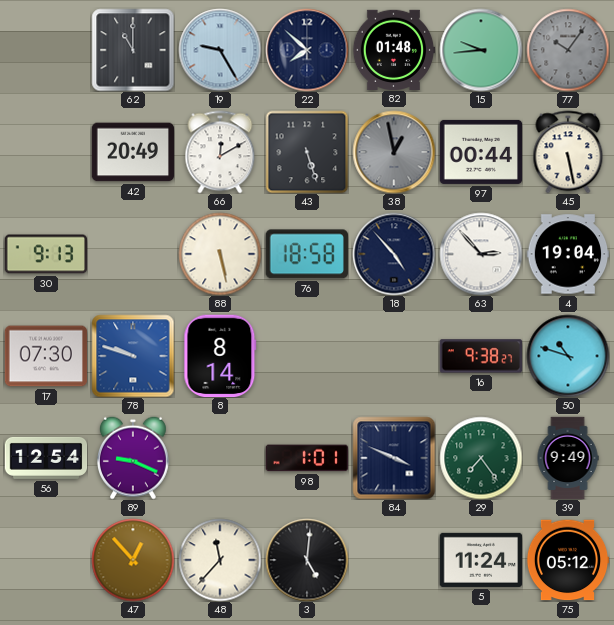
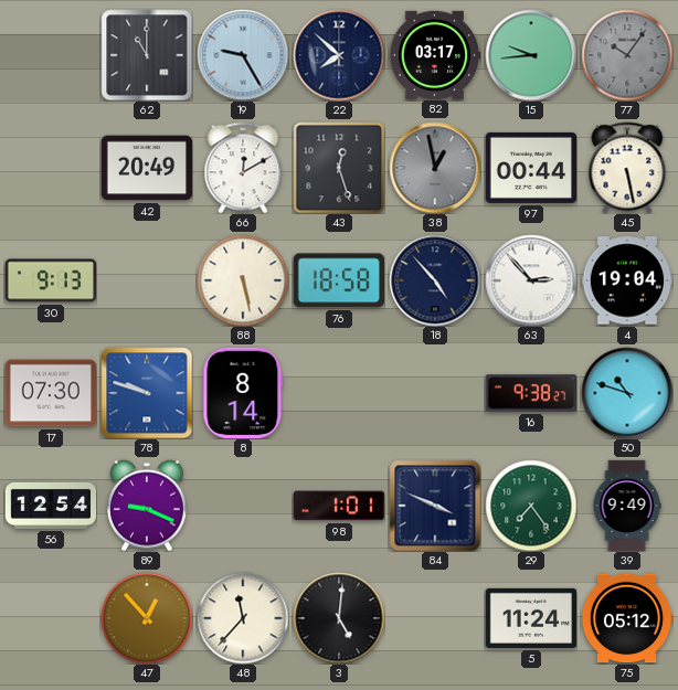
82: 01:48 -> 03:17 (435, 54)
43: 5:27 -> 12:27 (339, 168)
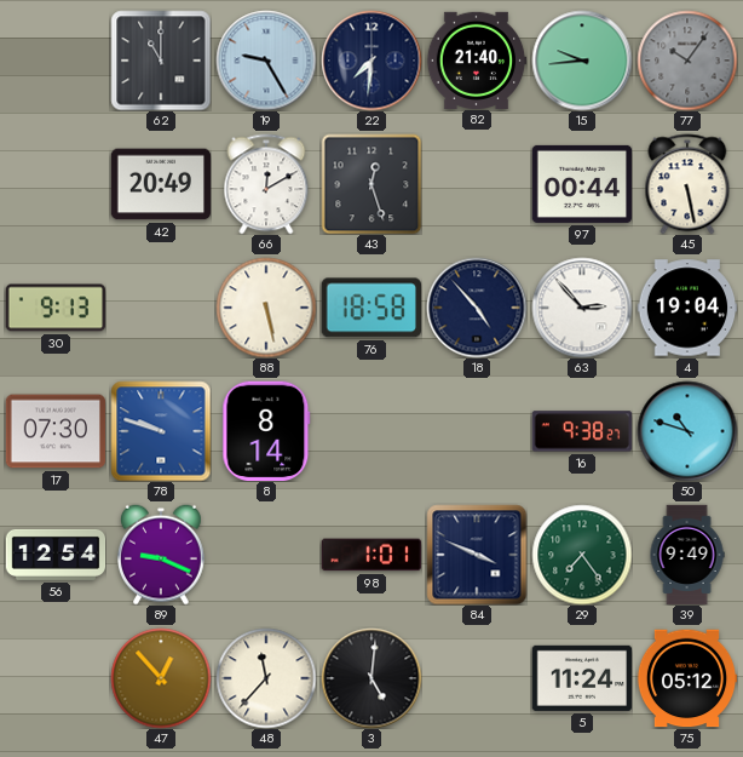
22: 7:52 -> 7:31 (372, 61)
82: 03:17 -> 21:40 (477, 59)
38: 12:58 -> none (435, 168)
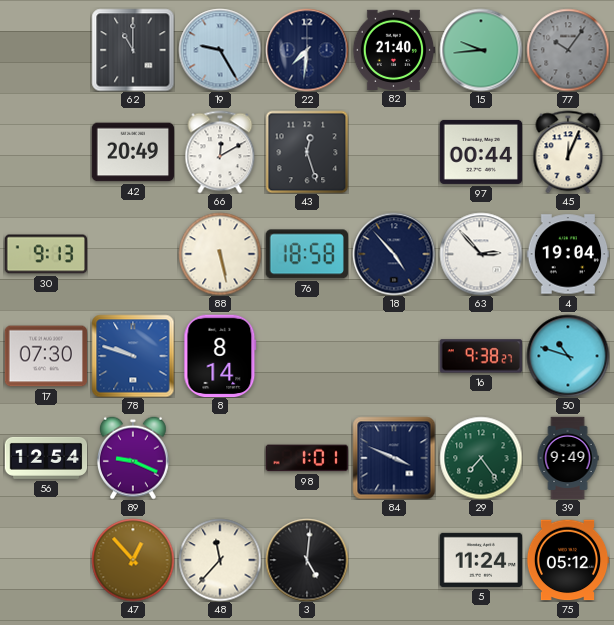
45: 5:28 -> 12:04 (568, 152)
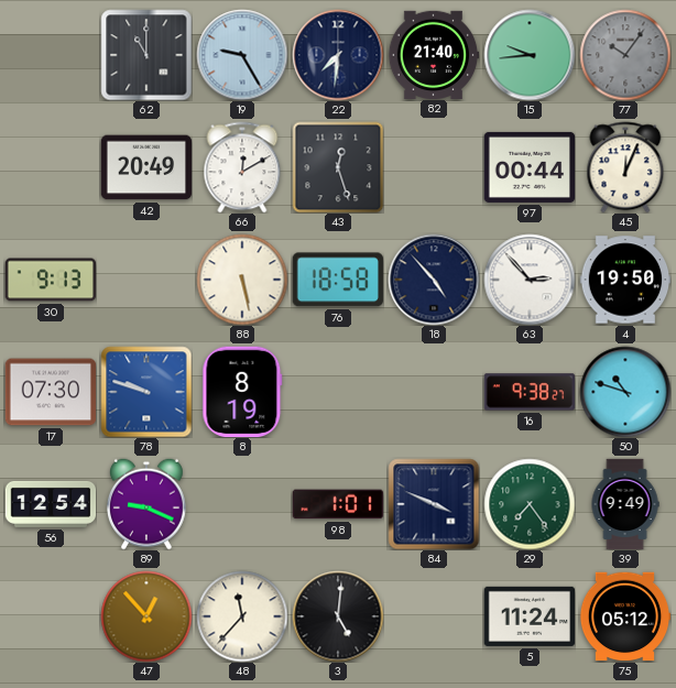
4: 19:04 -> 19:50 (625, 280)
8: 8:14 -> 8:19 (242, 392)
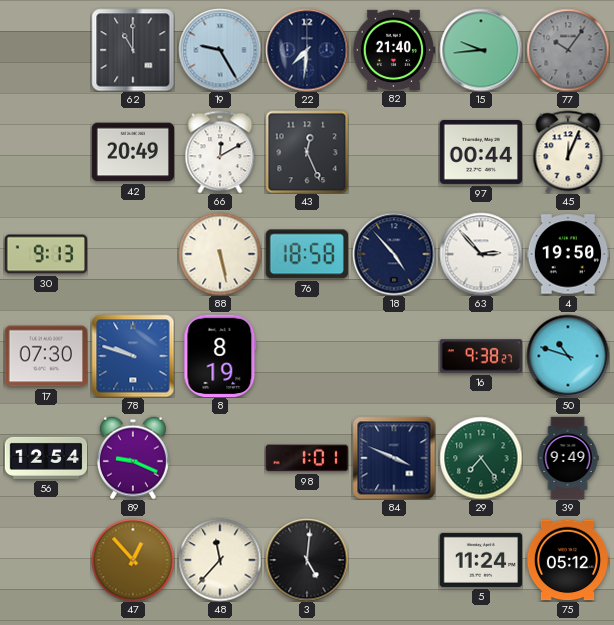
43: 12:27 -> 12:26 (307, 152)
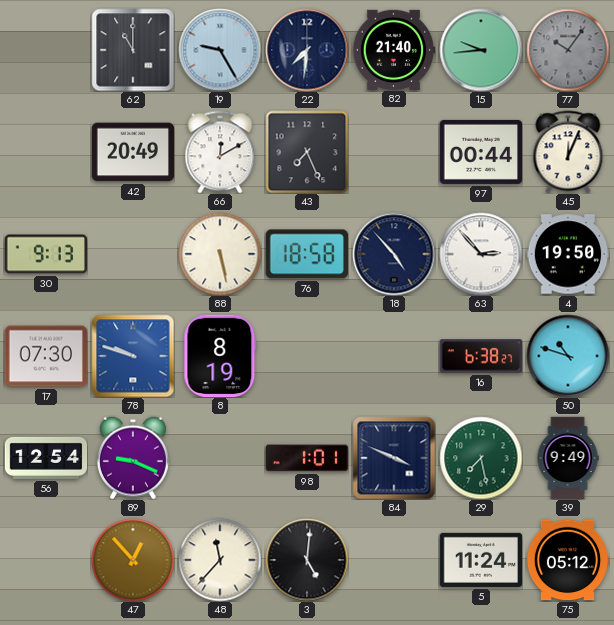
43: 12:26 -> 7:26 (307, 152)
16: 9:38 -> 6:38 (481, 356)
29: 7:24 -> 7:28 (481, 458)
